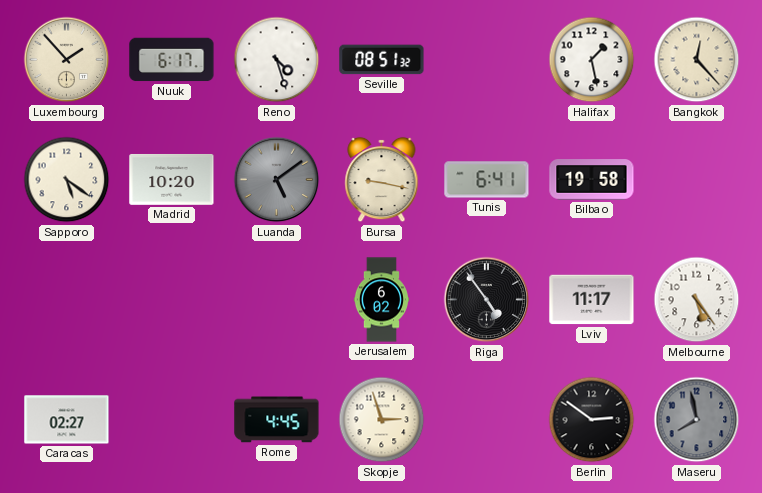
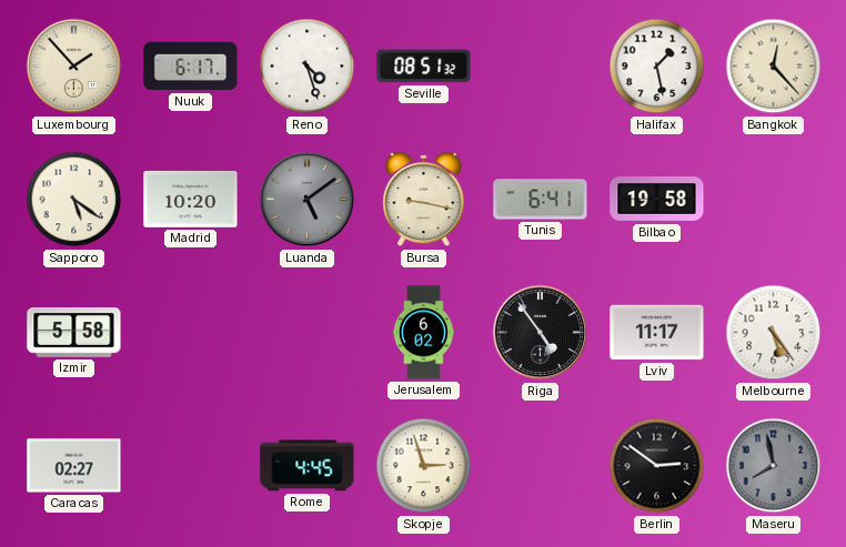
Izmir: none -> 5:58 (74, 333)
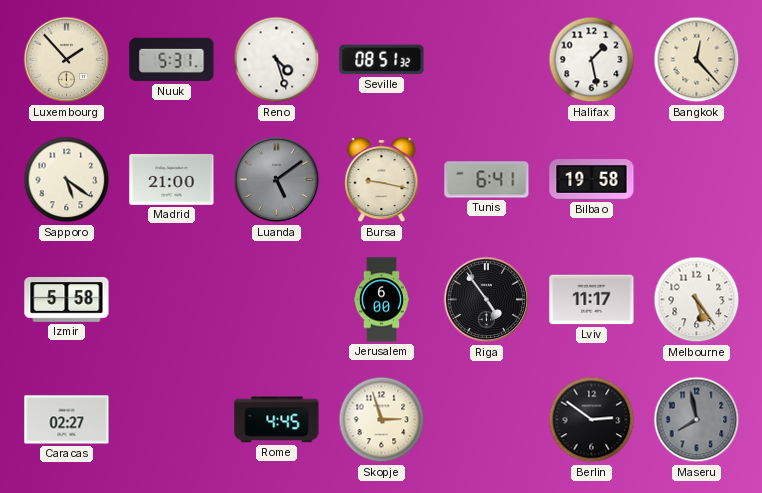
Nuuk: 6:17 -> 5:31 (172, 60)
Madrid: 10:20 -> 21:00 (172, 179)
Jerusalem: 6:02 -> 6:00 (381, 300)
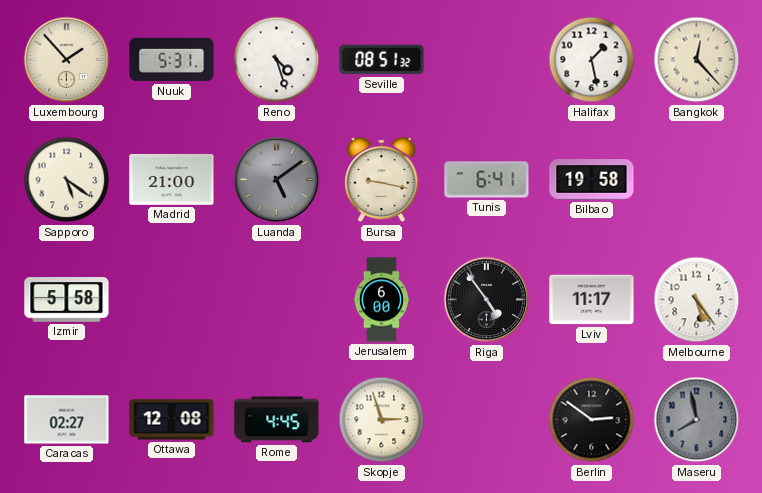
Ottawa: none -> 12:08 (172, 420)
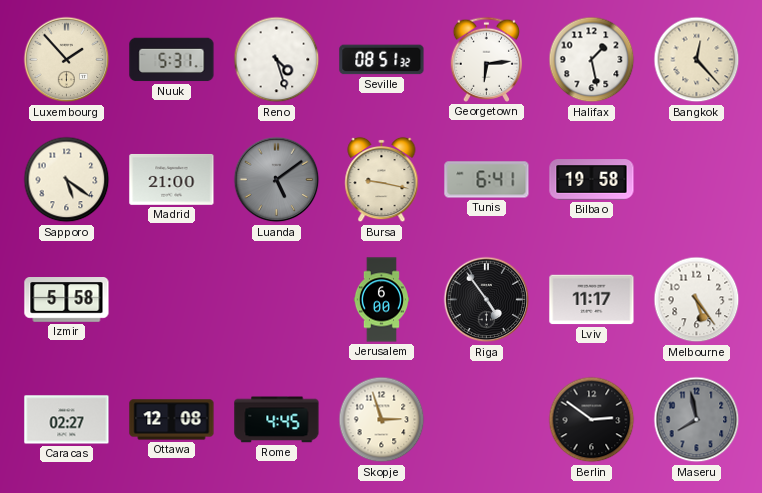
Georgetown: none -> 6:14 (486, 59)
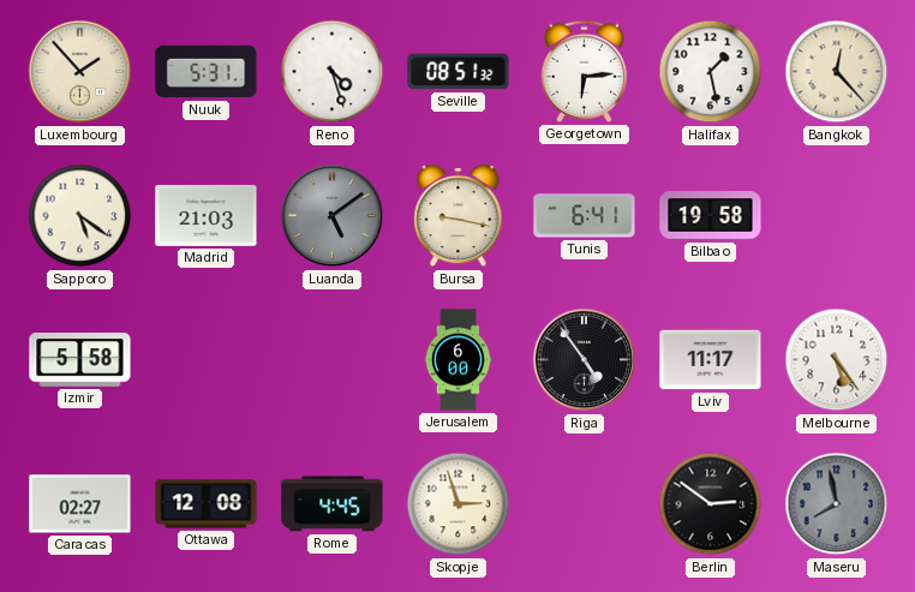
Madrid: 21:00 -> 21:03 (207, 215)
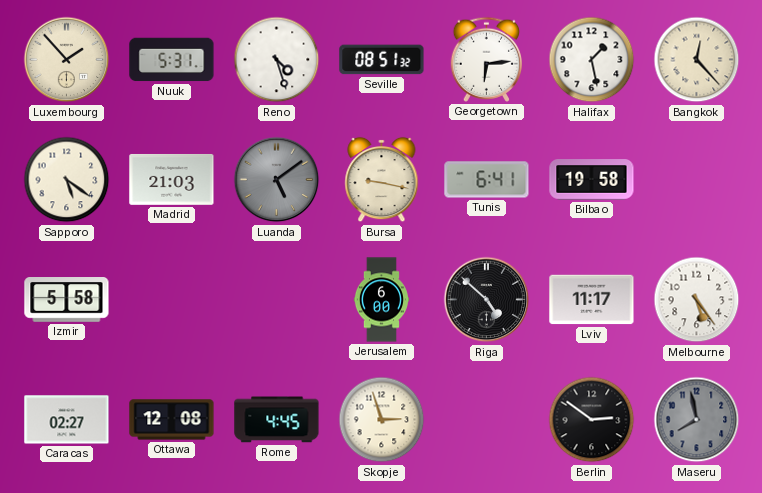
Riga: 4:54 -> 4:52 (487, 300)
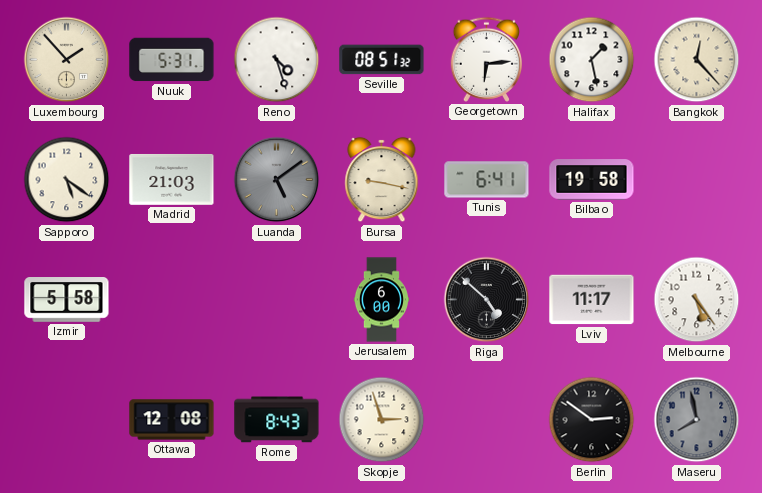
Caracas: 02:27 -> none (67, 420)
Rome: 4:45 -> 8:43 (277, 420)
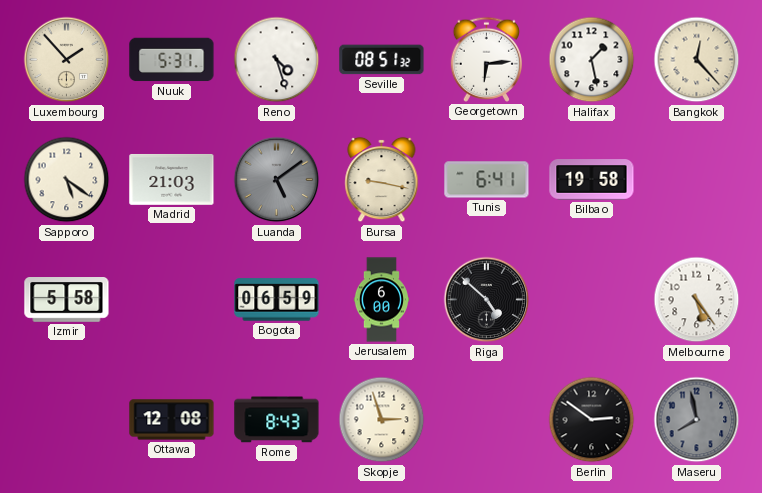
Bogota: none -> 06:59 (277, 300)
Lviv: 11:17 -> none (592, 300)
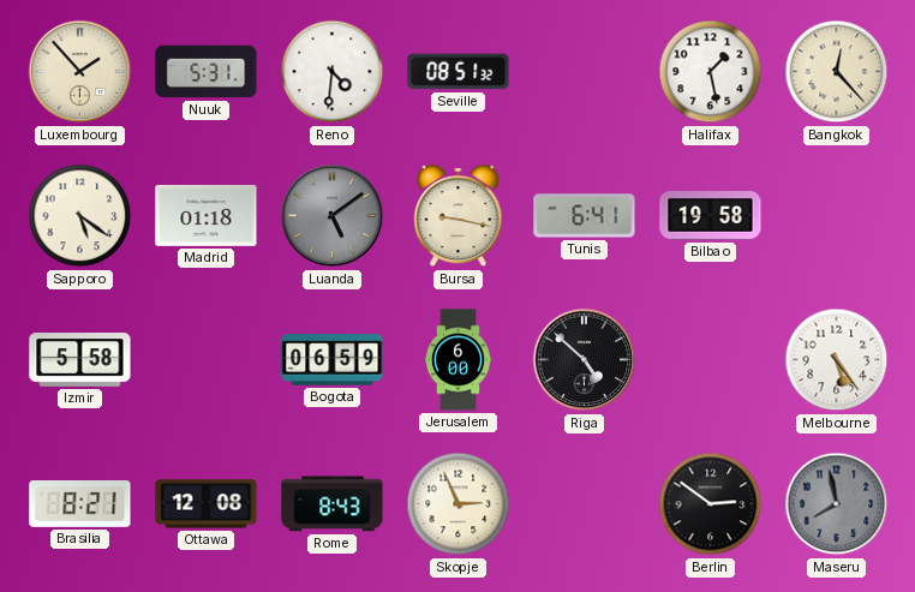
Reno: 4:27 -> 4:31 (333, 72)
Georgetown: 6:14 -> none (486, 59)
Madrid: 21:03 -> 01:18 (207, 215)
Brasilia: none -> 8:21 (80, 504)
Skopje: 2:57 -> 2:56 (459, 504)
